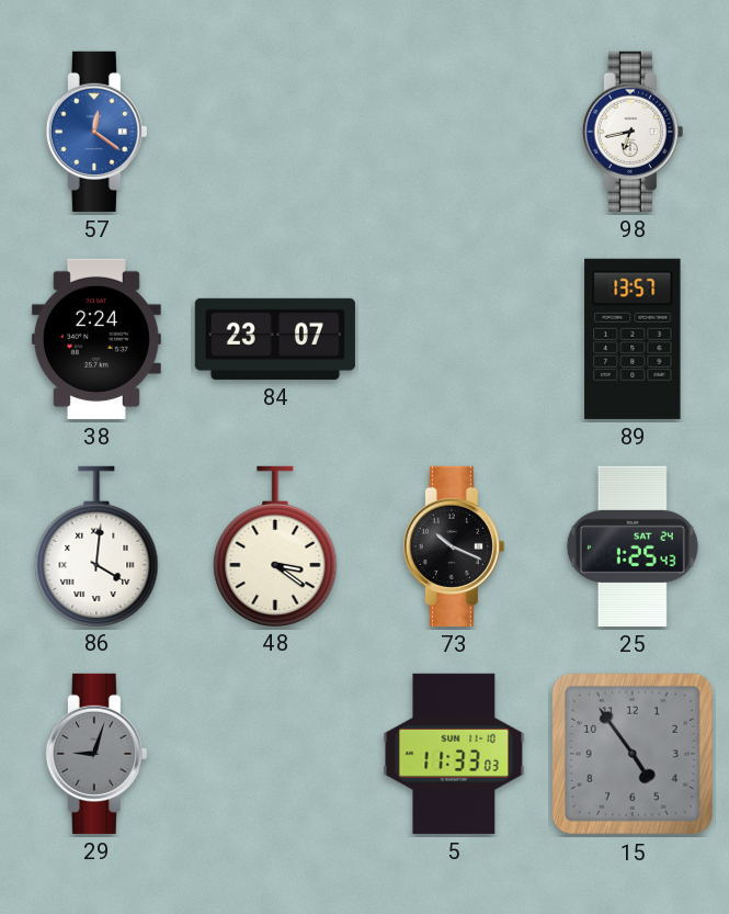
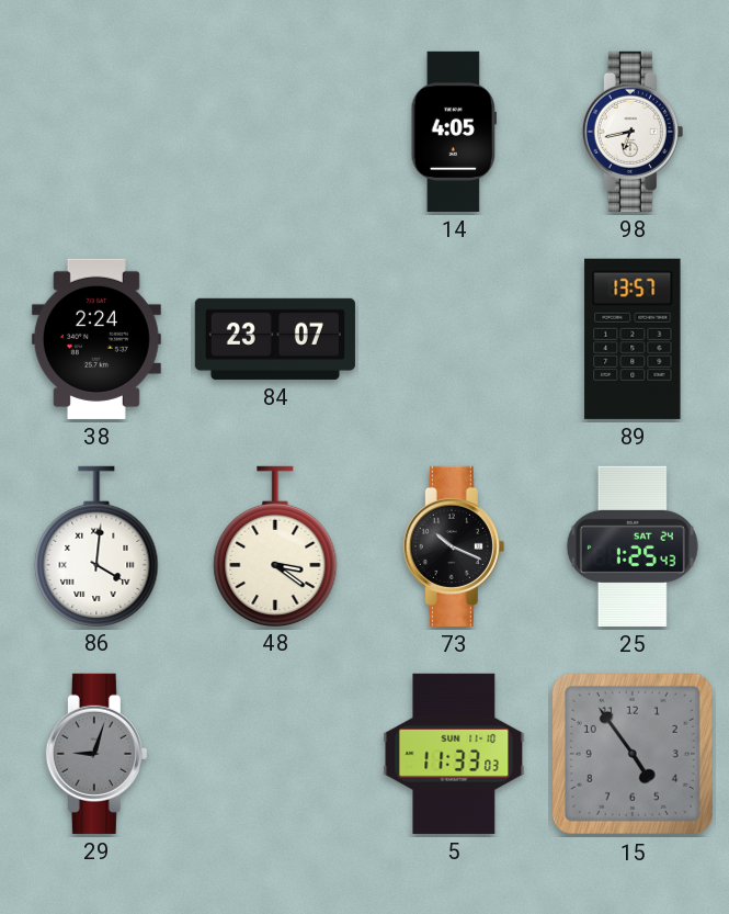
57: 12:21 -> none (96, 132)
14: none -> 4:05 (453, 132)
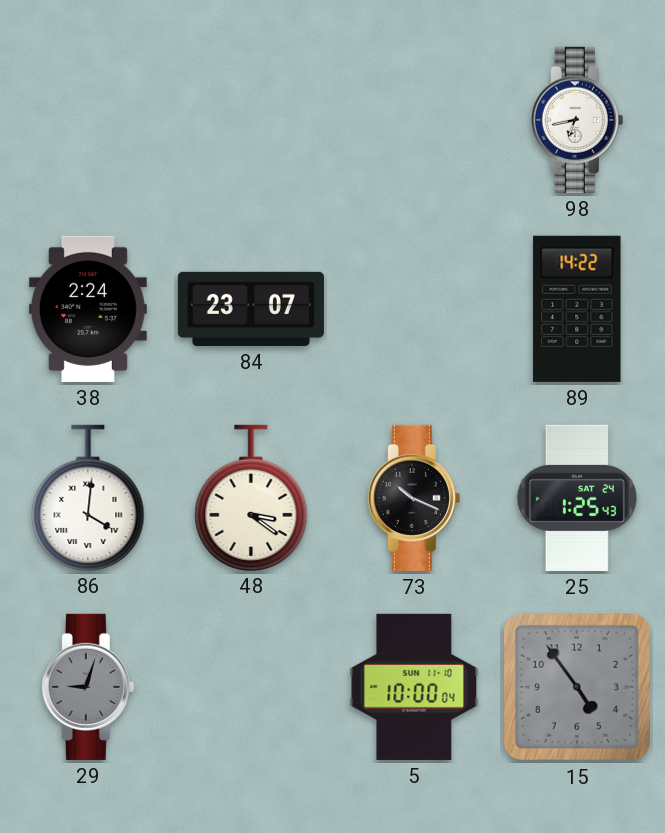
14: 4:05 -> none (453, 132)
89: 13:57 -> 14:22 (577, 309)
5: 11:33 -> 10:00 (414, 687)
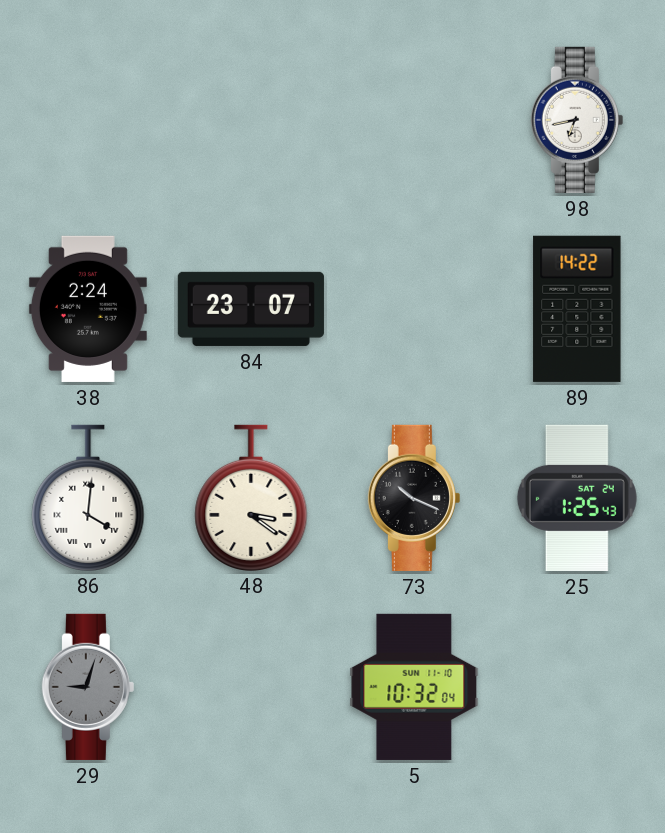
5: 10:00 -> 10:32 (414, 687)
15: 4:54 -> none (577, 687)
